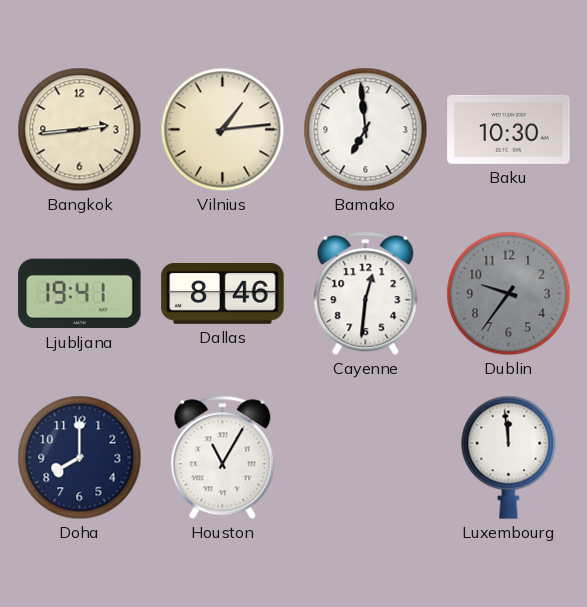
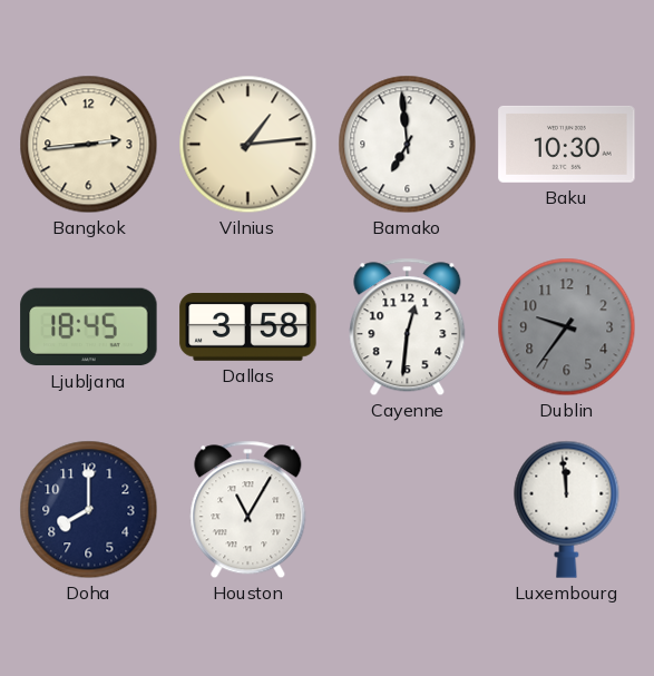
Ljubljana: 19:41 -> 18:45 (89, 327)
Dallas: 8:46 -> 3:58 (248, 327)
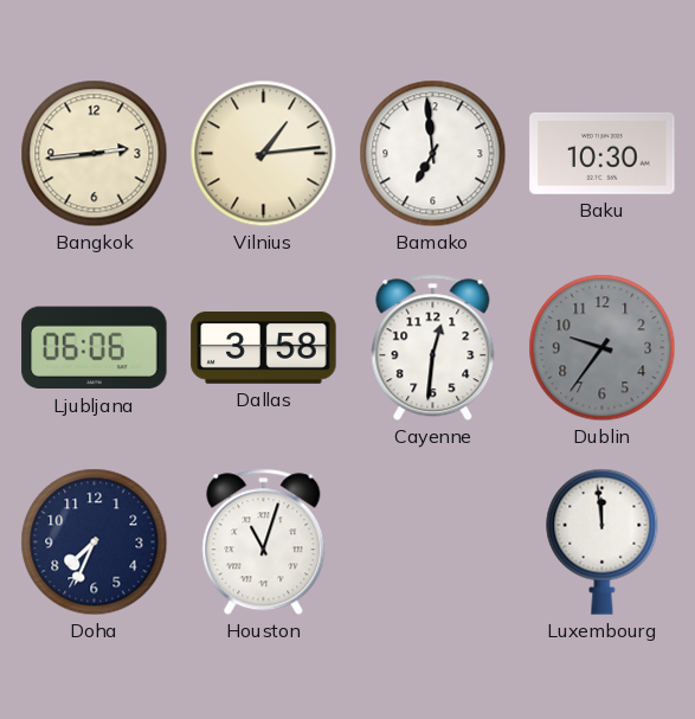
Ljubljana: 18:45 -> 06:06 (95, 348)
Doha: 8:00 -> 7:34 (95, 543)
Houston: 11:05 -> 11:03 (264, 543)
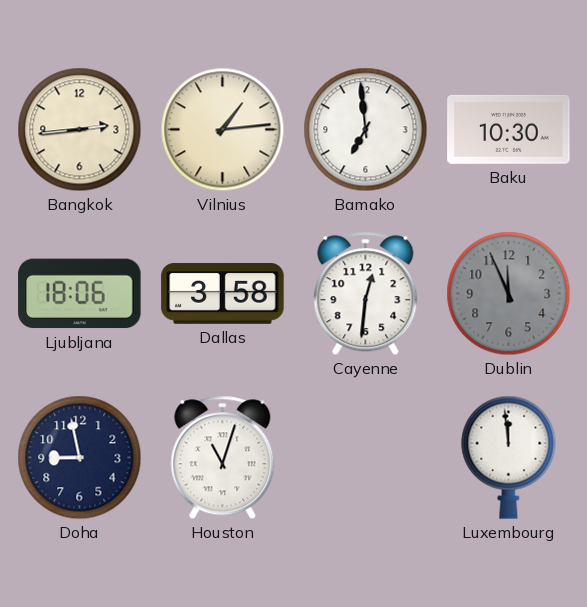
Ljubljana: 06:06 -> 18:06 (80, 294)
Dublin: 9:36 -> 11:56 (509, 294)
Doha: 7:34 -> 8:58 (80, 458)
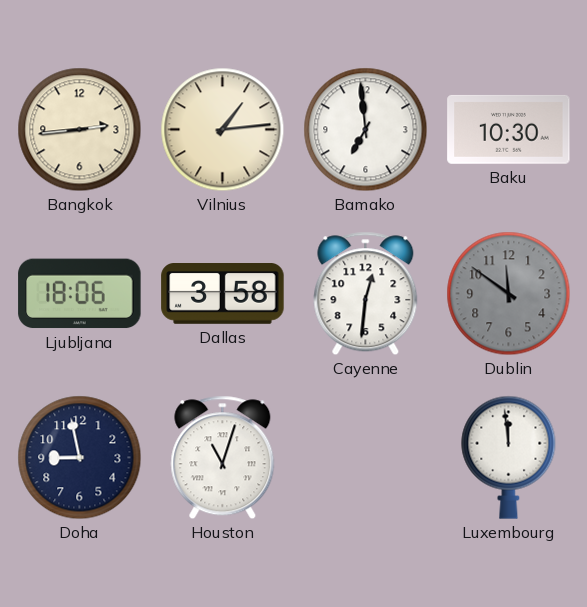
Dublin: 11:56 -> 11:51 (509, 294)
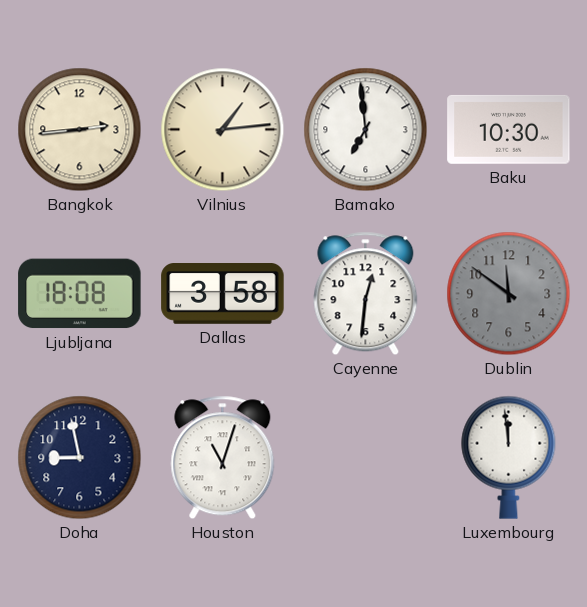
Ljubljana: 18:06 -> 18:08 (80, 294)
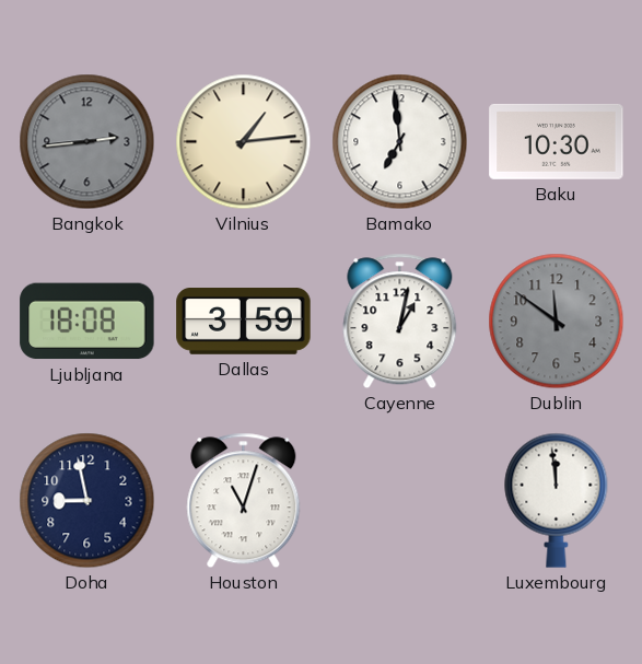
Bangkok dial: cream -> grey (87, 142)
Dallas: 3:58 -> 3:59 (244, 322)
Cayenne: 12:31 -> 1:02 (400, 322)
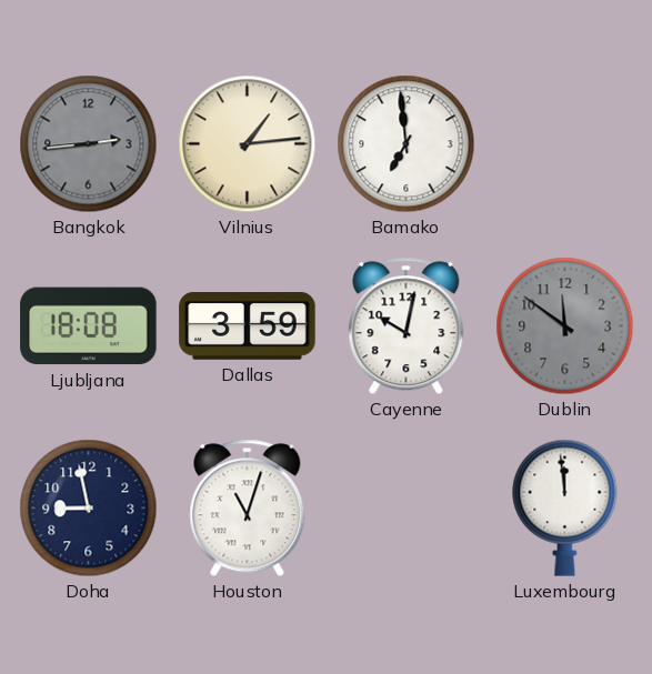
Baku: 10:30 -> none (557, 141)
Cayenne: 1:02 -> 10:02 (407, 326)
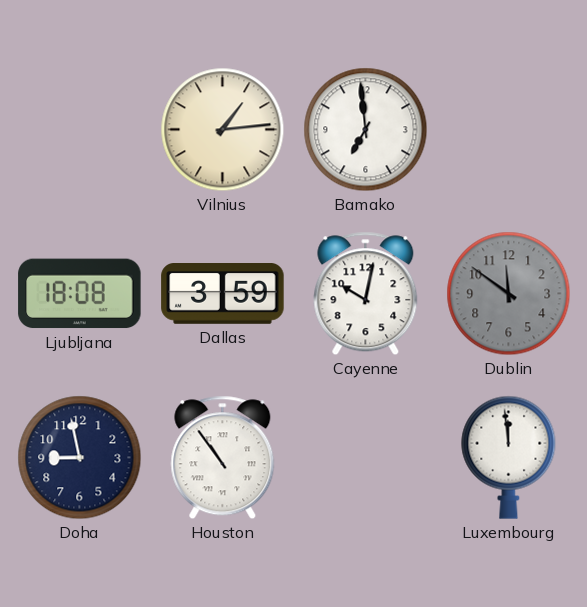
Bangkok: 2:44 -> none (89, 144)
Houston: 11:03 -> 10:54 (223, 458)
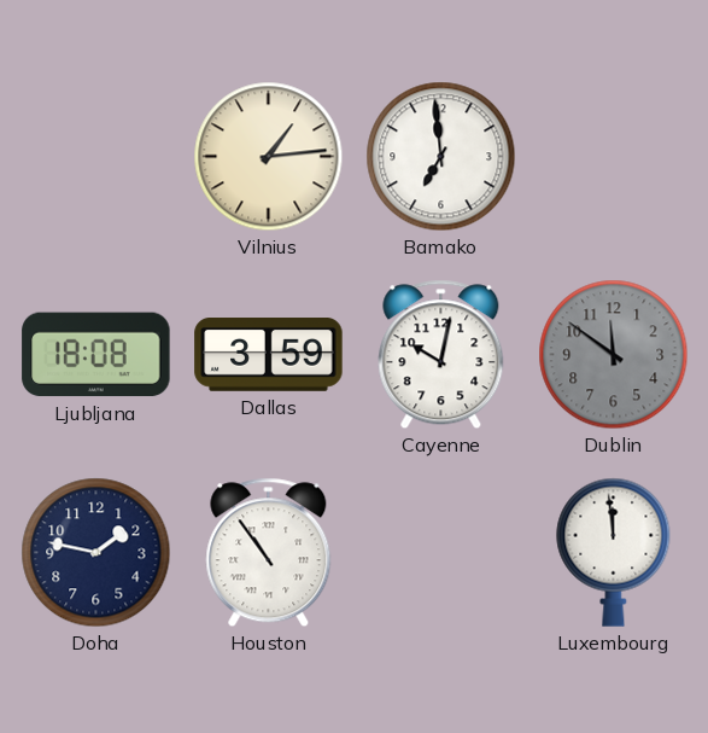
Doha: 8:58 -> 1:47 (96, 553)
